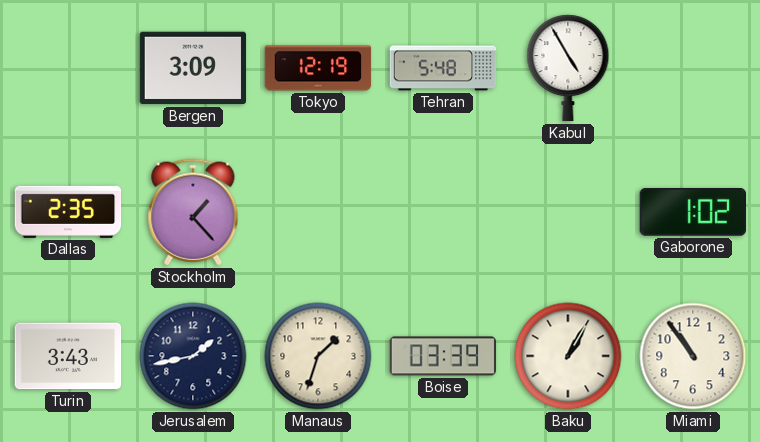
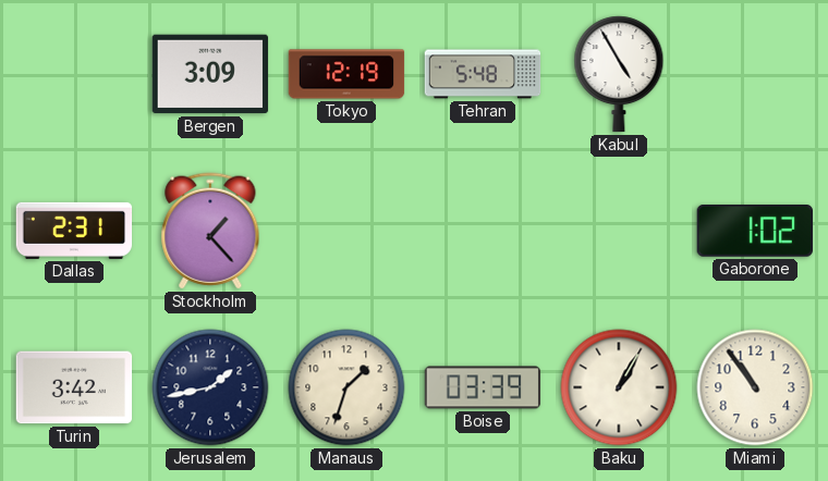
Dallas: 2:35 -> 2:31 (74, 231)
Turin: 3:43 -> 3:42 (74, 387)
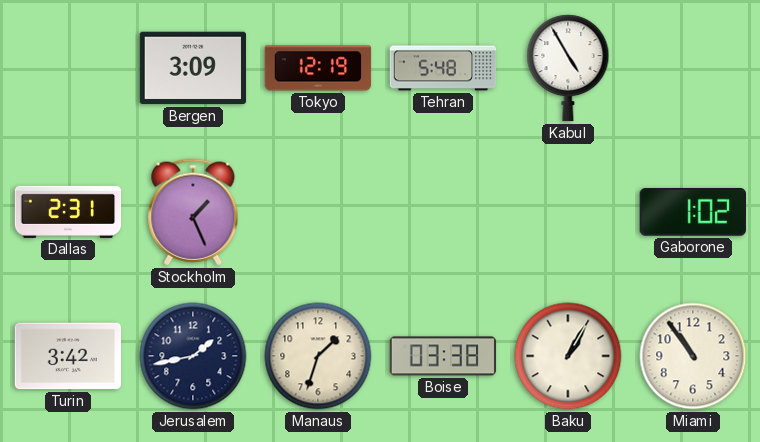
Stockholm: 1:23 -> 1:26 (193, 212)
Boise: 03:39 -> 03:38 (443, 356)
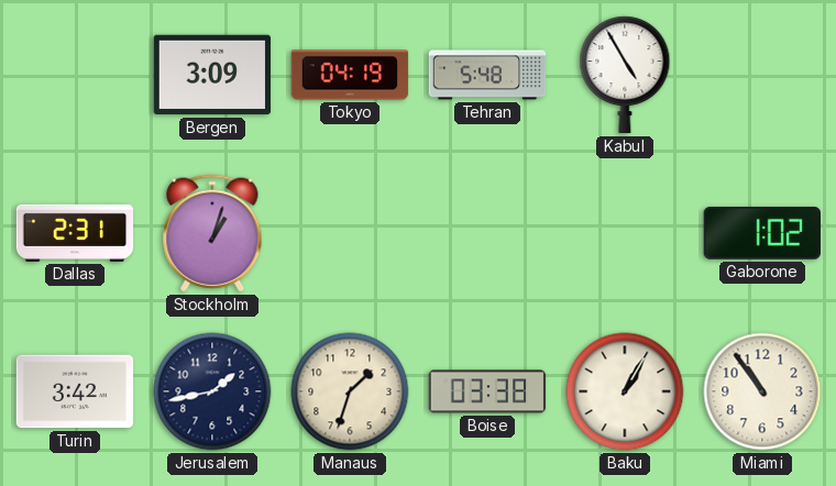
Tokyo: 12:19 -> 04:19 (350, 75)
Stockholm: 1:26 -> 1:03 (212, 233)
